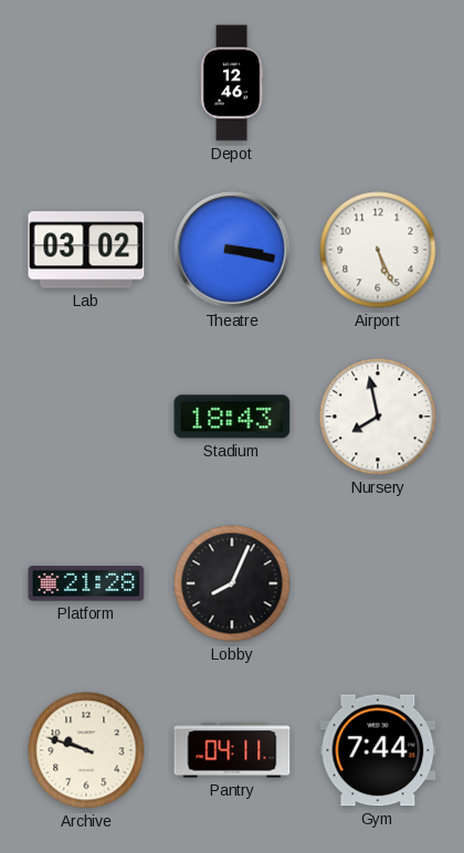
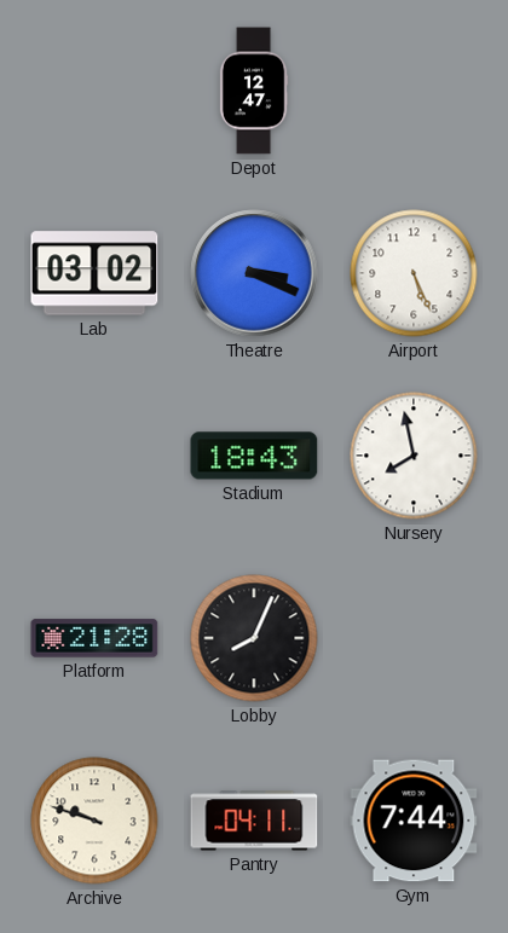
Depot: 12:46 -> 12:47 (254, 91)
Theatre: 3:17 -> 3:19 (254, 273)
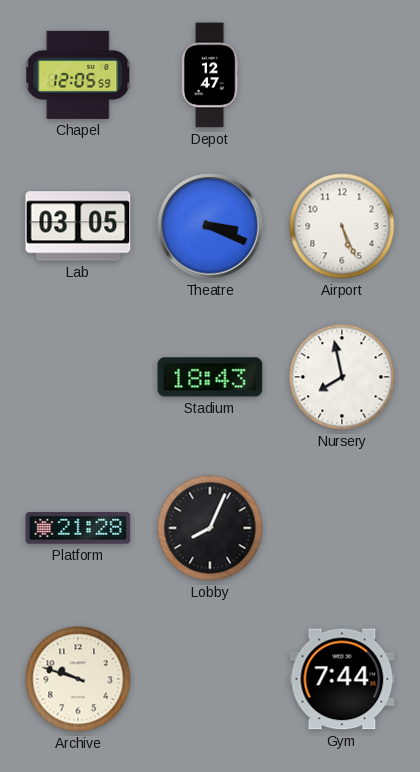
Chapel: none -> 12:05 (78, 75)
Lab: 03:02 -> 03:05 (78, 226)
Pantry: 04:11 -> none (254, 821)
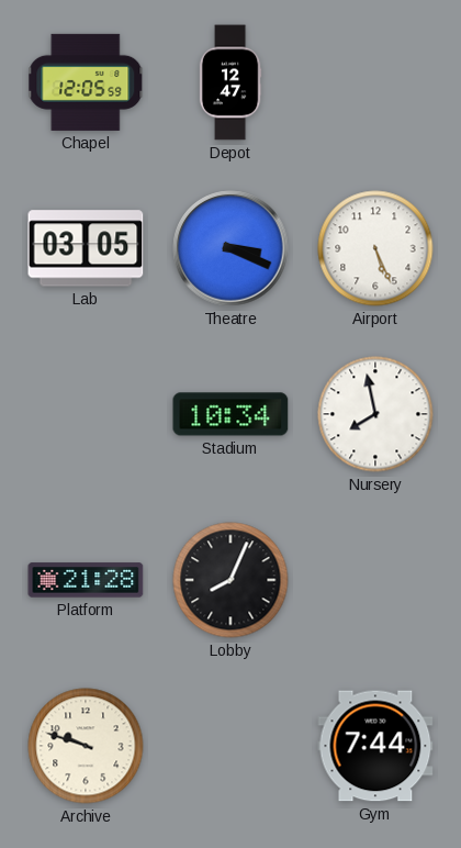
Stadium: 18:43 -> 10:34 (231, 414)
